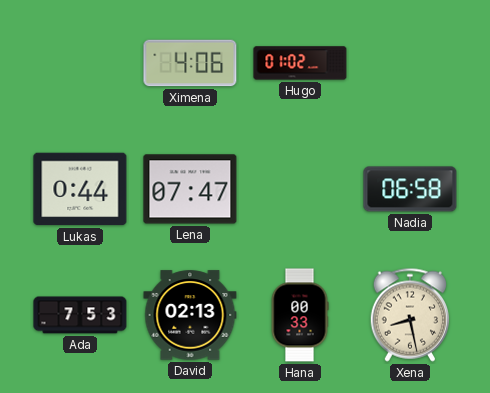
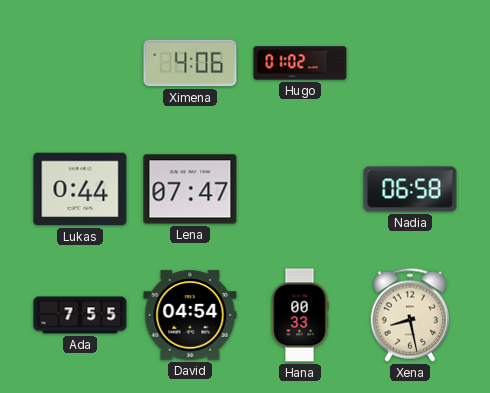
Ada: 7:53 -> 7:55 (80, 315)
David: 02:13 -> 04:54 (190, 315)
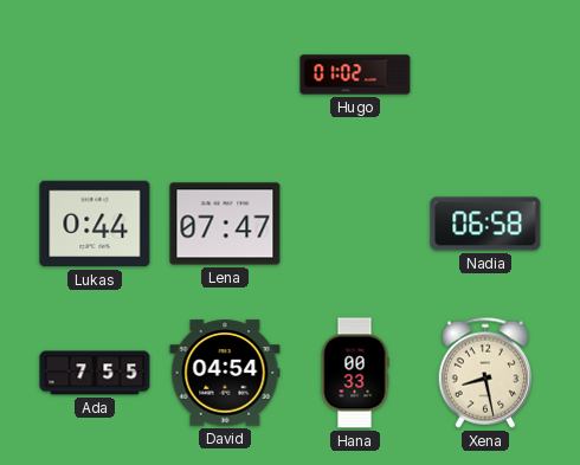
Ximena: 4:06 -> none (190, 63)
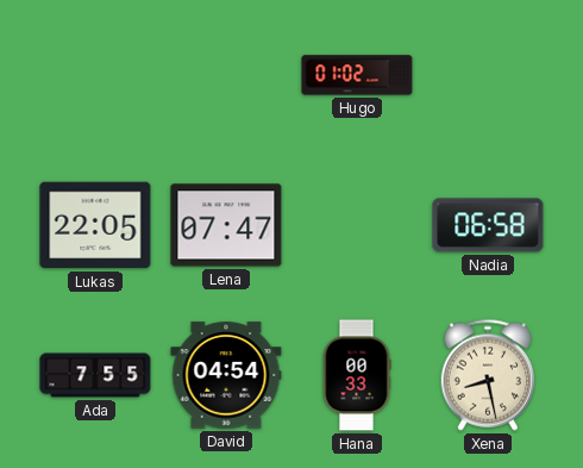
Lukas: 0:44 -> 22:05 (95, 225)
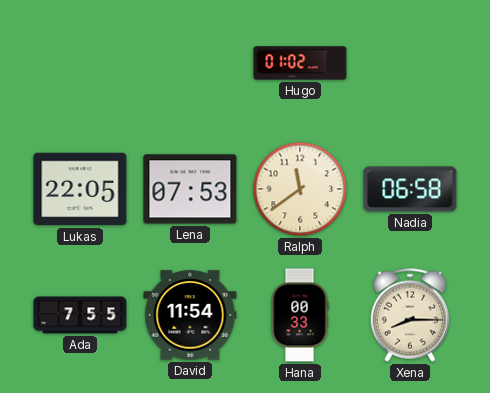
Lena: 07:47 -> 07:53 (190, 189)
Ralph: none -> 11:39 (300, 189)
David: 04:54 -> 11:54 (190, 315)
Xena: 8:28 -> 8:15 (409, 315)
